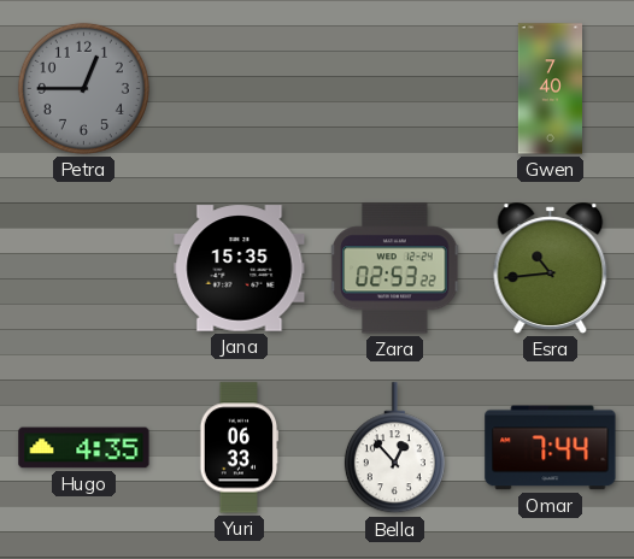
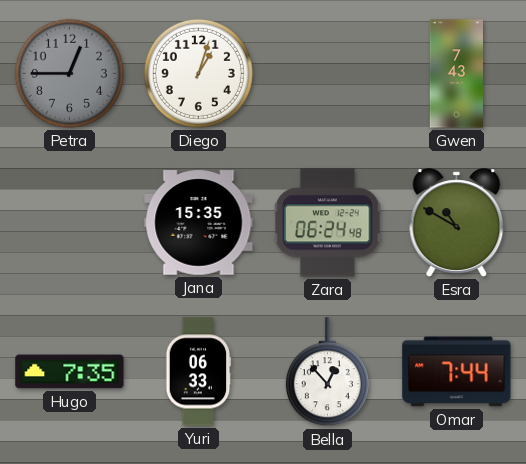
Diego: none -> 1:03 (198, 73)
Gwen: 7:40 -> 7:43 (456, 74)
Zara: 02:53 -> 06:24 (328, 223)
Esra: 10:44 -> 10:50 (457, 223)
Hugo: 4:35 -> 7:35 (70, 372)
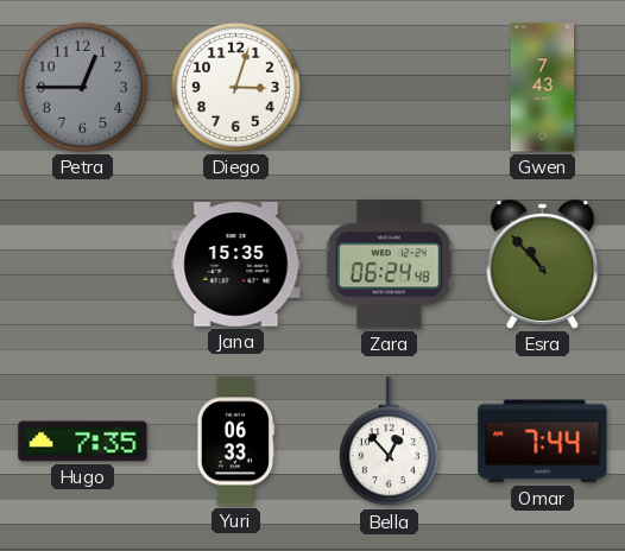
Diego: 1:03 -> 3:03 (235, 87)
Esra: 10:50 -> 10:53 (543, 265)
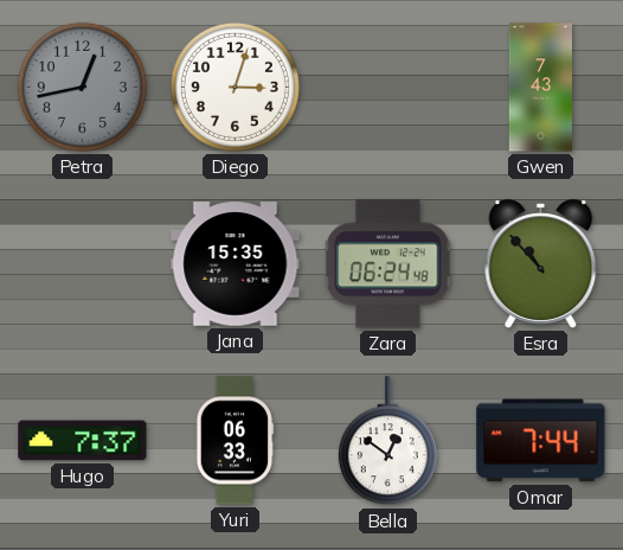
Petra: 12:45 -> 12:43 (82, 87)
Hugo: 7:35 -> 7:37 (83, 441)
Bella: 12:53 -> 12:51 (387, 441)
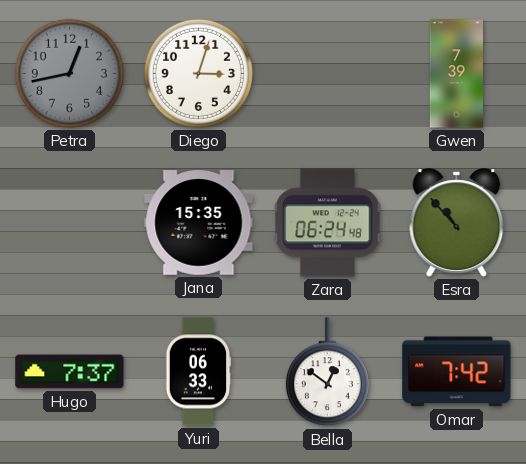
Gwen: 7:43 -> 7:39 (456, 74)
Omar: 7:44 -> 7:42 (457, 372)
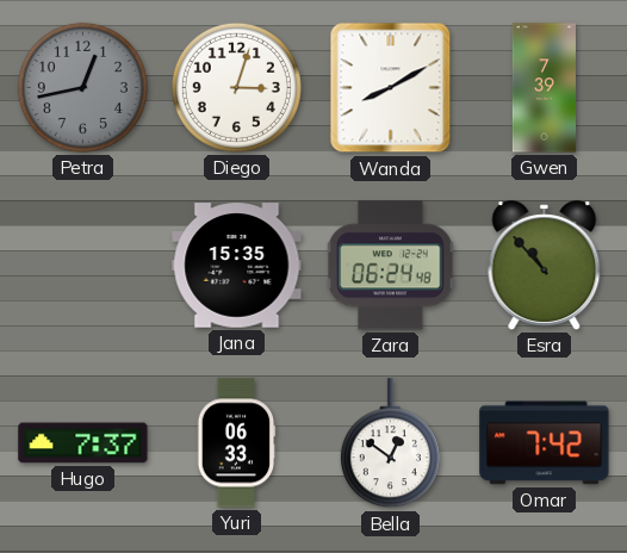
Wanda: none -> 8:10 (391, 88)
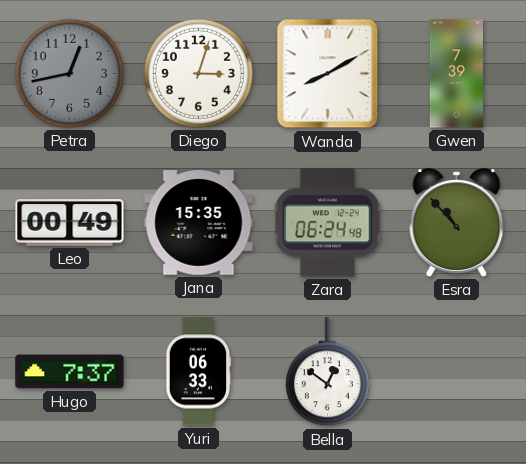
Leo: none -> 00:49 (70, 223)
Omar: 7:42 -> none (545, 443)
